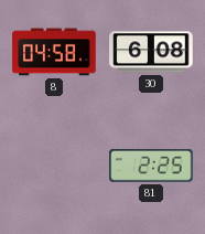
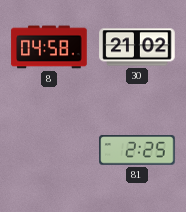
30: 6:08 -> 21:02 (137, 47)
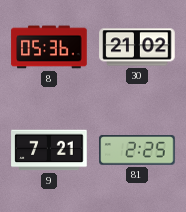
8: 04:58 -> 05:36 (49, 47)
9: none -> 7:21 (49, 150)
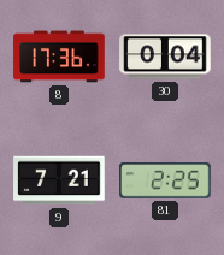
8: 05:36 -> 17:36 (59, 57)
30: 21:02 -> 0:04 (165, 57)
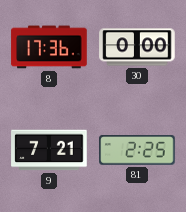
30: 0:04 -> 0:00 (137, 47)
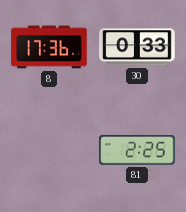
30: 0:00 -> 0:33 (137, 47)
9: 7:21 -> none (49, 150)
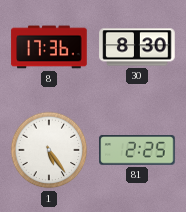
30: 0:33 -> 8:30 (137, 47)
1: none -> 5:24 (49, 150)
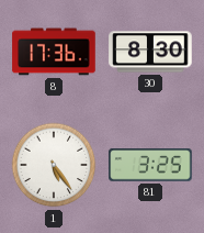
81: 2:25 -> 3:25 (150, 165)
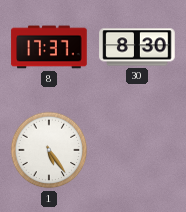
8: 17:36 -> 17:37 (49, 47)
81: 3:25 -> none (150, 165)
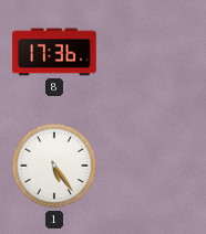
8: 17:37 -> 17:36 (54, 52)
30: 8:30 -> none (137, 47)
